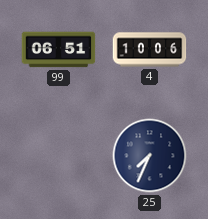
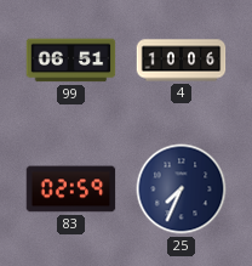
83: none -> 02:59 (71, 189)
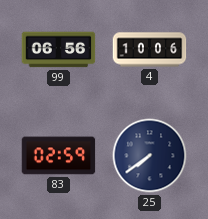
99: 06:51 -> 06:56 (59, 50)
25: 7:34 -> 7:39 (150, 156)
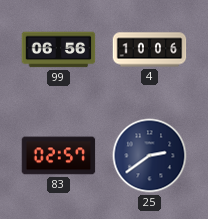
83: 02:59 -> 02:57 (59, 156)
25: 7:39 -> 2:39 (150, 156)
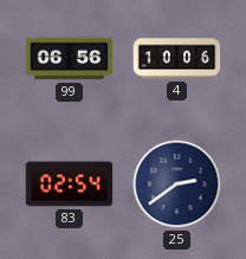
83: 02:57 -> 02:54 (70, 184)
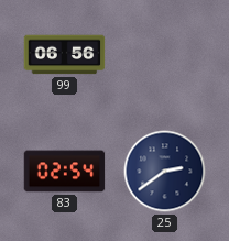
4: 10:06 -> none (177, 59)
